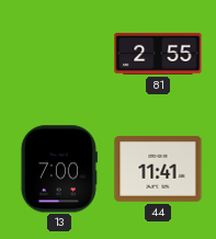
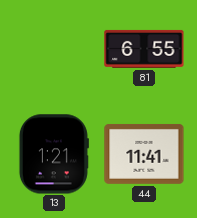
81: 2:55 -> 6:55 (144, 49)
13: 7:00 -> 1:21 (53, 154)
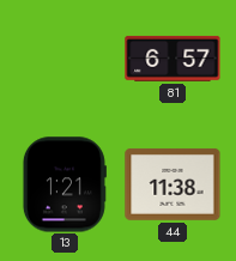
81: 6:55 -> 6:57 (173, 59)
44: 11:41 -> 11:38 (173, 184)
